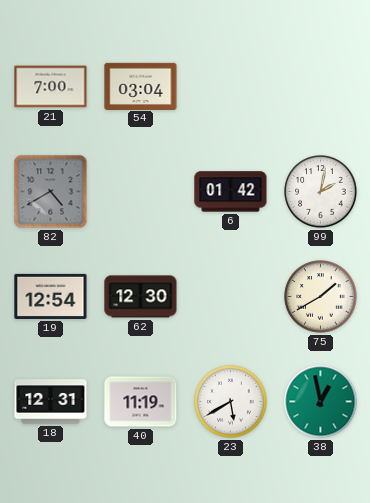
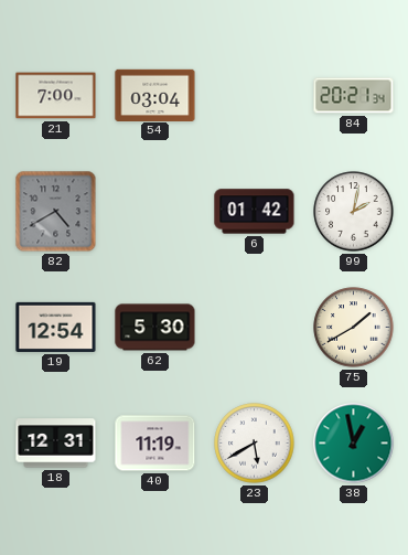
84: none -> 20:21 (354, 96)
62: 12:30 -> 5:30 (155, 328)
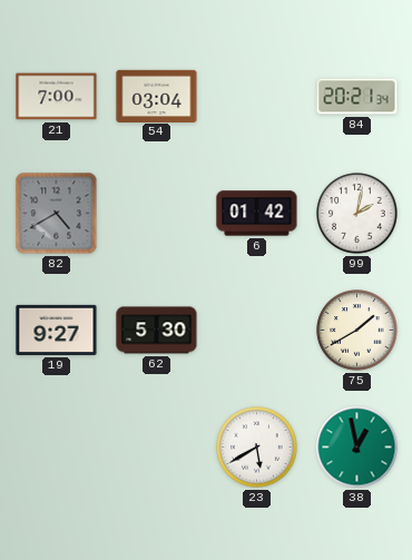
19: 12:54 -> 9:27 (57, 330)
18: 12:31 -> none (56, 444)
40: 11:19 -> none (155, 444)
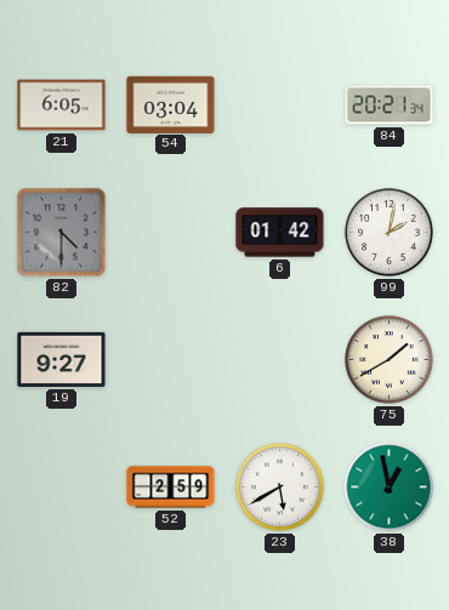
21: 7:00 -> 6:05 (62, 106)
82: 4:40 -> 4:30 (62, 233)
62: 5:30 -> none (157, 331)
52: none -> 2:59 (171, 488)
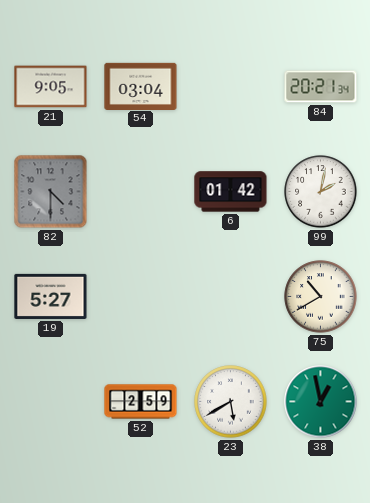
21: 6:05 -> 9:05 (51, 87)
19: 9:27 -> 5:27 (51, 296)
75: 1:40 -> 10:40 (321, 297)
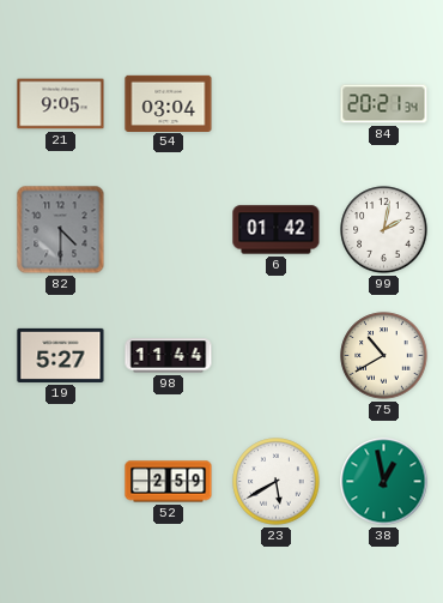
98: none -> 11:44 (169, 356)
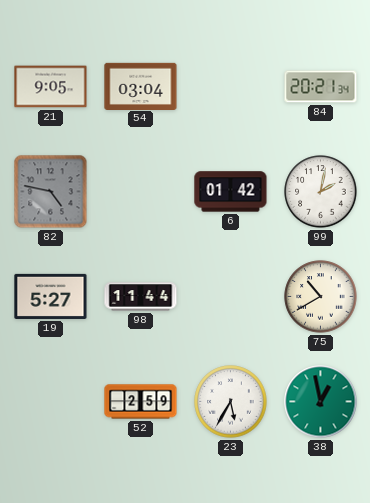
82: 4:30 -> 4:47 (51, 192)
23: 5:40 -> 5:35 (231, 402)
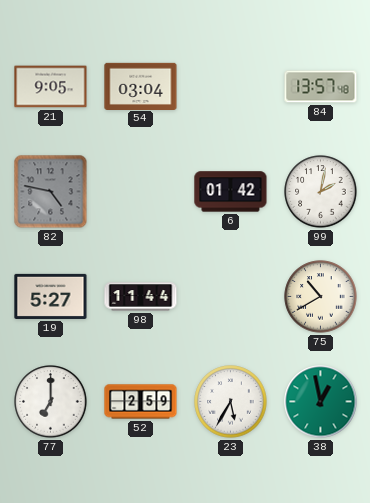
84: 20:21 -> 13:57 (321, 87)
77: none -> 7:00 (51, 402)
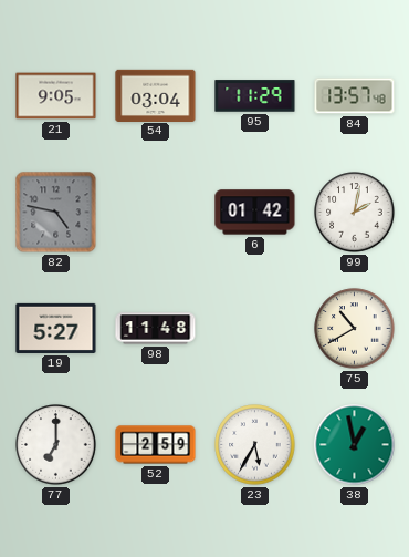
95: none -> 11:29 (255, 96)
98: 11:44 -> 11:48 (156, 329)
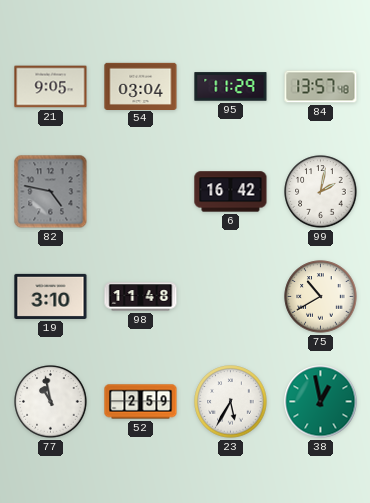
6: 01:42 -> 16:42 (231, 192)
19: 5:27 -> 3:10 (51, 296)
77: 7:00 -> 10:58 (51, 402)
